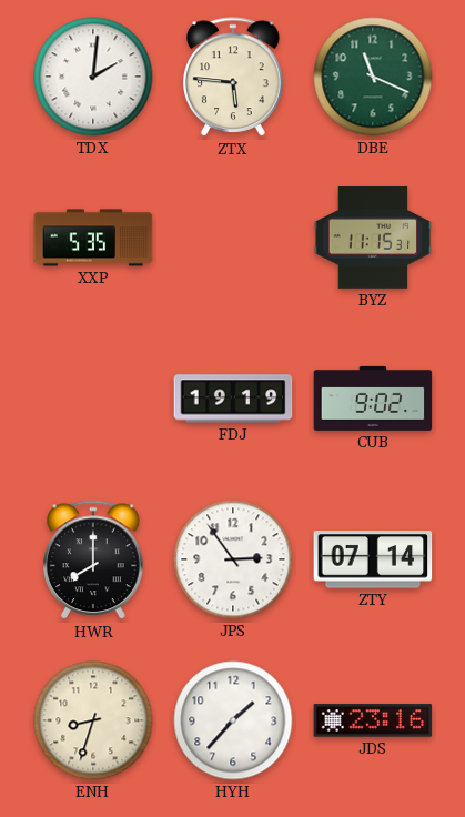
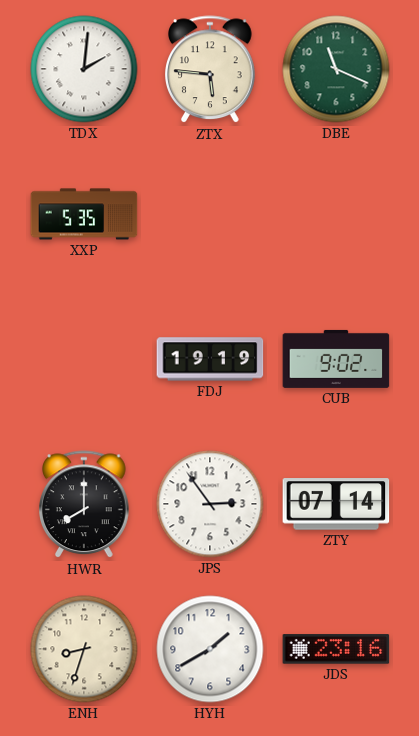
BYZ: 11:15 -> none (373, 238)
HYH: 1:37 -> 1:40 (210, 649)
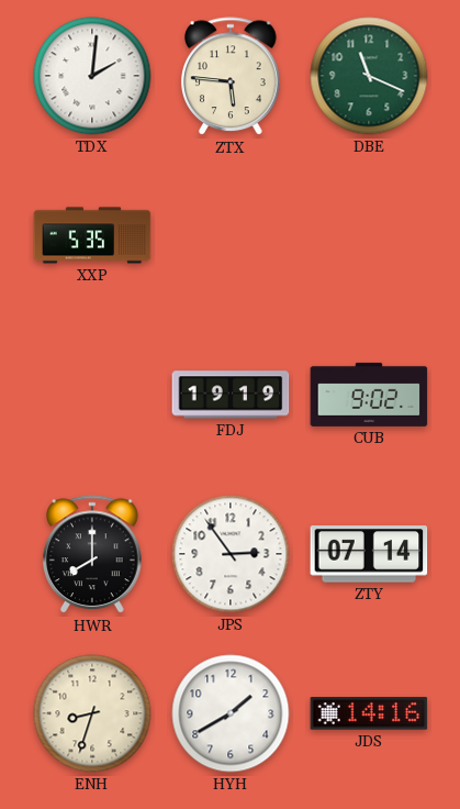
JDS: 23:16 -> 14:16 (369, 713)
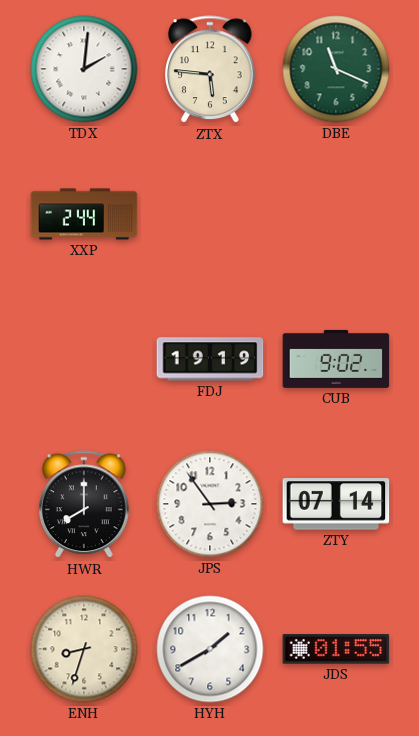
XXP: 5:35 -> 2:44 (84, 214)
JDS: 14:16 -> 01:55 (336, 649)
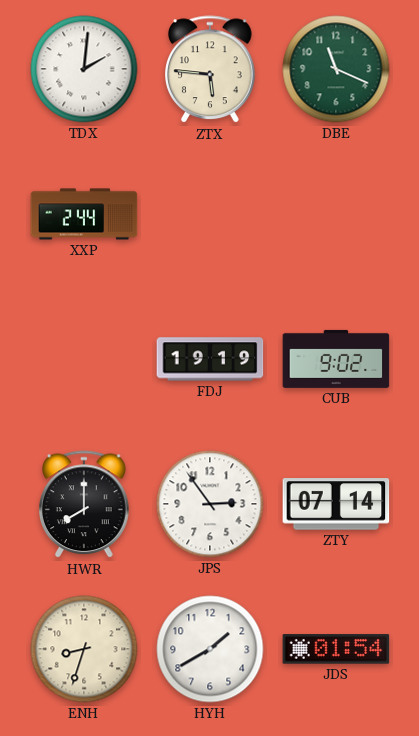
JDS: 01:55 -> 01:54 (336, 649)
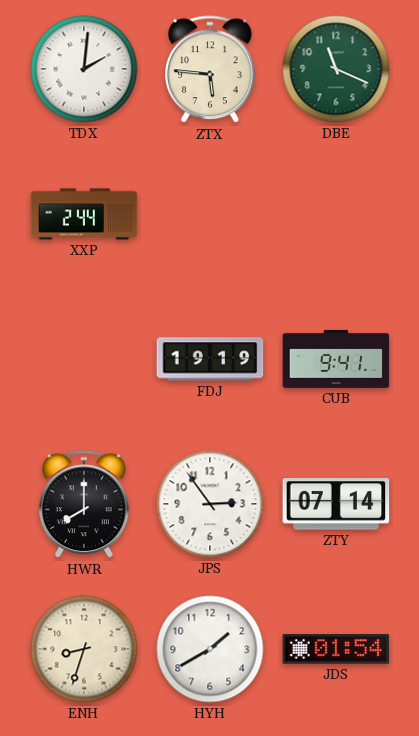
CUB: 9:02 -> 9:41 (336, 359)
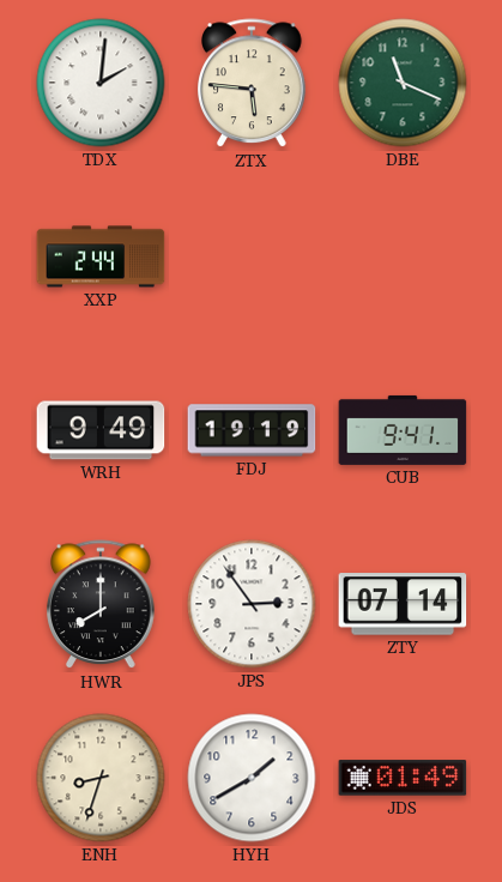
WRH: none -> 9:49 (101, 430)
JDS: 01:54 -> 01:49 (403, 778)
